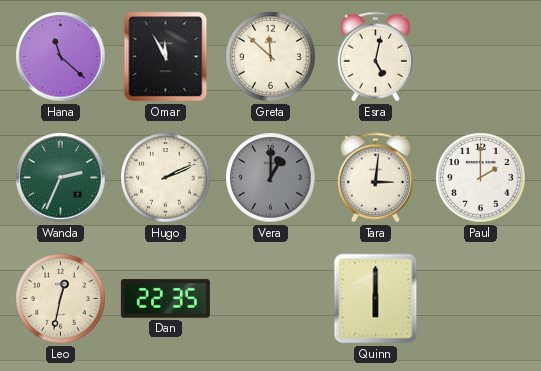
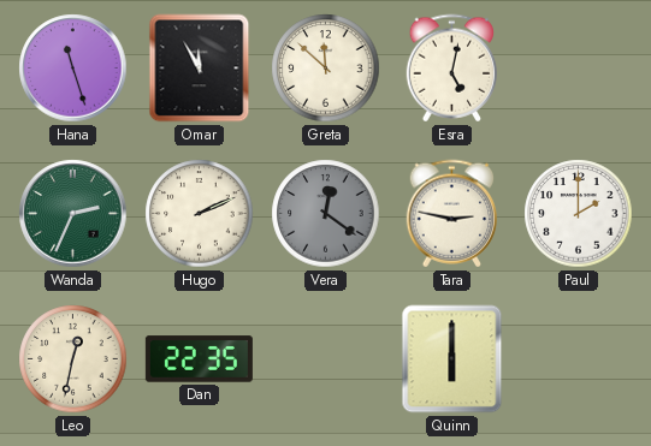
Hana: 11:22 -> 11:27 (73, 69)
Vera: 1:00 -> 12:21 (326, 214)
Tara: 3:01 -> 2:47 (452, 214)
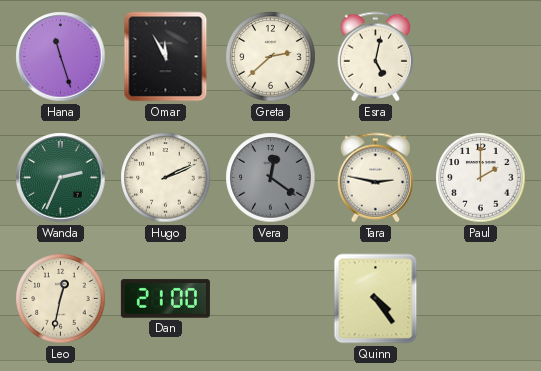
Greta: 11:52 -> 2:38 (271, 57)
Dan: 22:35 -> 21:00 (165, 299)
Quinn: 6:00 -> 4:24 (376, 299)
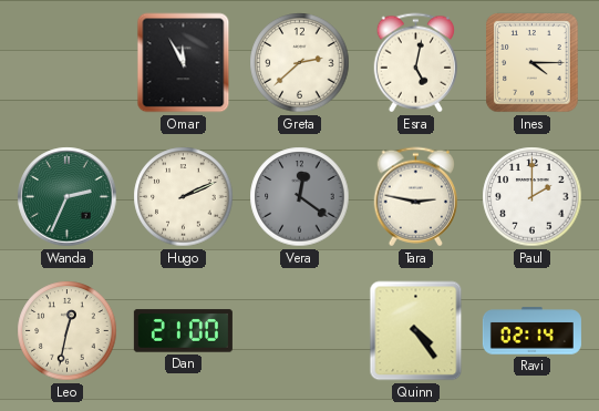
Hana: 11:27 -> none (61, 57)
Ines: none -> 4:15 (533, 63)
Ravi: none -> 02:14 (531, 331)
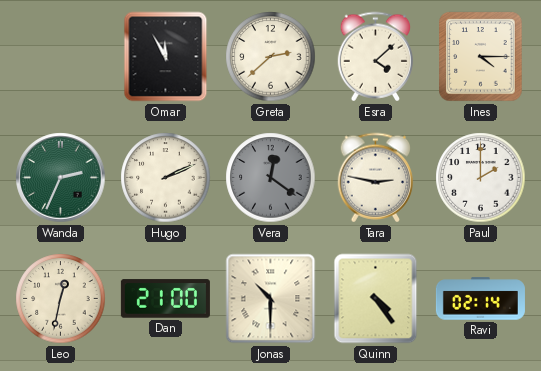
Esra: 5:02 -> 4:08 (376, 57)
Jonas: none -> 10:30 (271, 299)
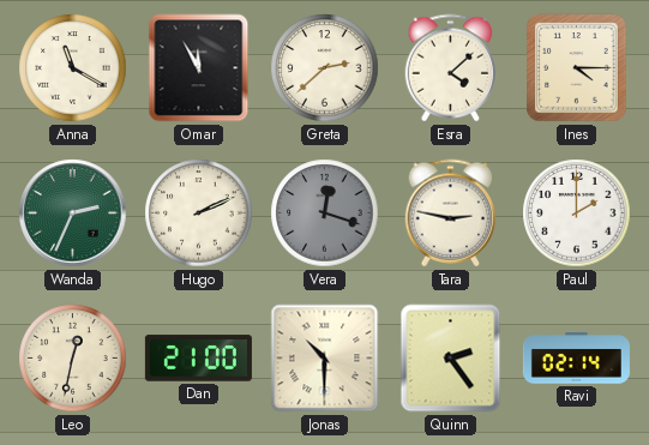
Anna: none -> 11:20 (73, 68)
Vera: 12:21 -> 12:18 (325, 214)
Quinn: 4:24 -> 2:24 (451, 359)
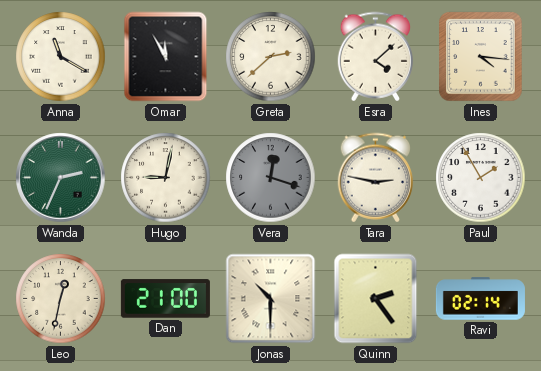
Ines: 4:15 -> 4:16 (481, 57)
Hugo: 2:11 -> 9:02 (166, 178)
Paul: 2:00 -> 1:55 (481, 178)
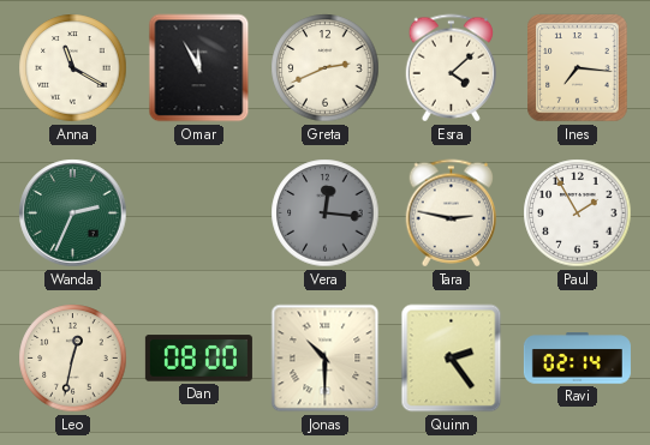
Greta: 2:38 -> 2:41 (326, 68)
Ines: 4:16 -> 7:16 (578, 68)
Hugo: 9:02 -> none (166, 178)
Vera: 12:18 -> 12:16 (326, 214)
Dan: 21:00 -> 08:00 (198, 359)
